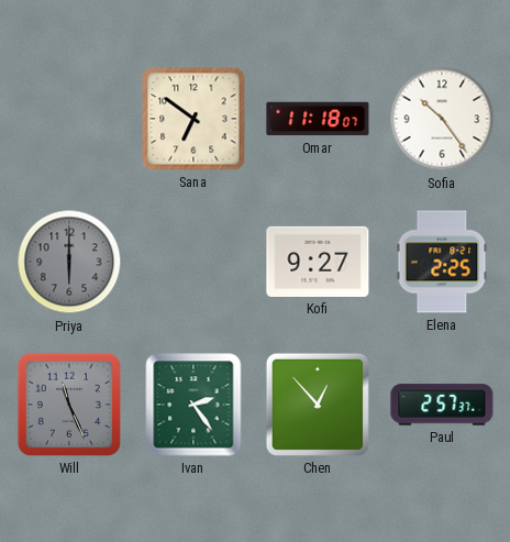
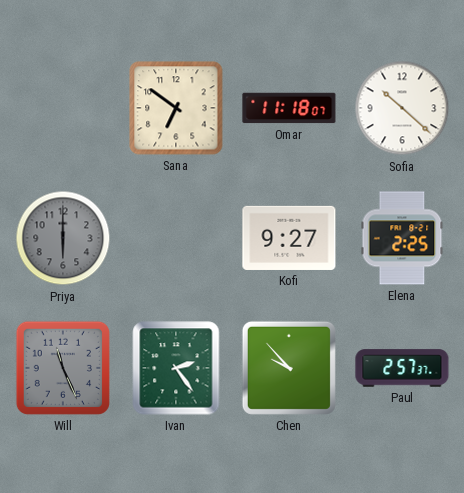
Sofia: 10:24 -> 10:22 (402, 108)
Chen: 12:53 -> 9:53 (289, 368)
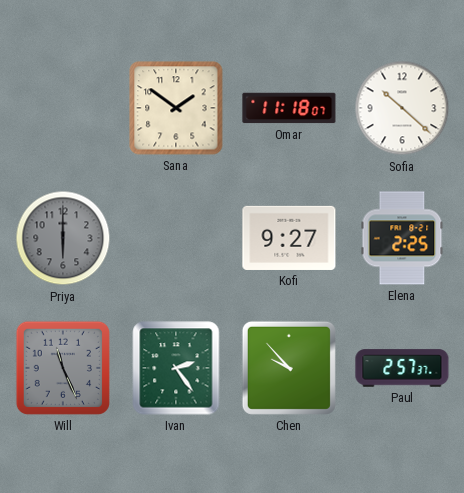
Sana: 6:51 -> 1:51 (176, 108)
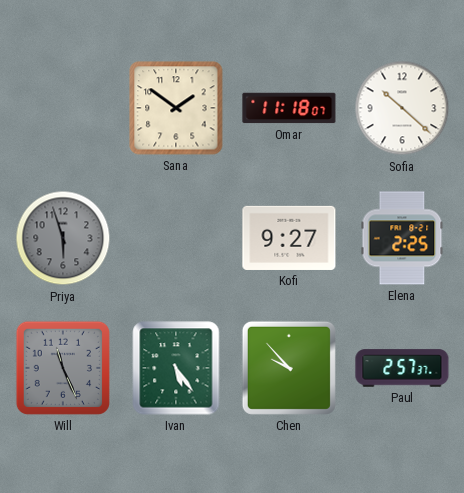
Priya: 6:00 -> 5:57 (63, 238)
Ivan: 2:24 -> 5:24 (176, 368)
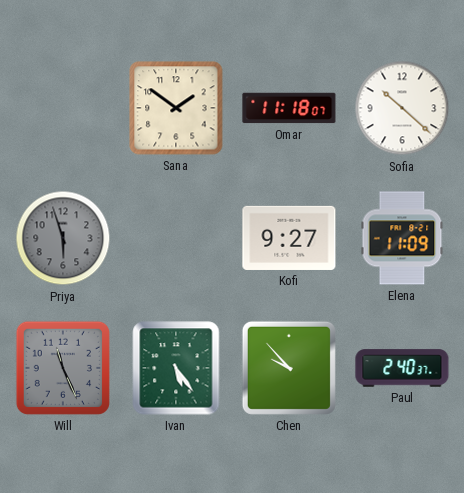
Elena: 2:25 -> 11:09 (402, 238)
Paul: 2:57 -> 2:40 (402, 368)
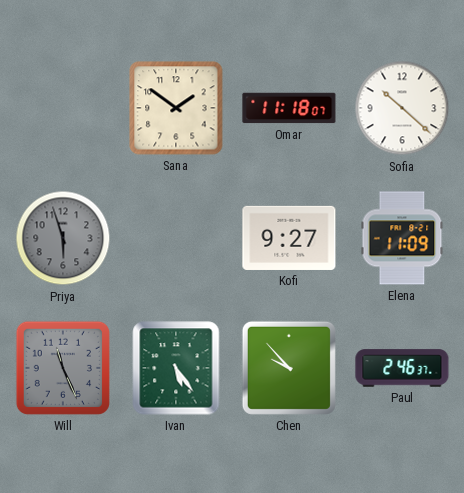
Paul: 2:40 -> 2:46 (402, 368)
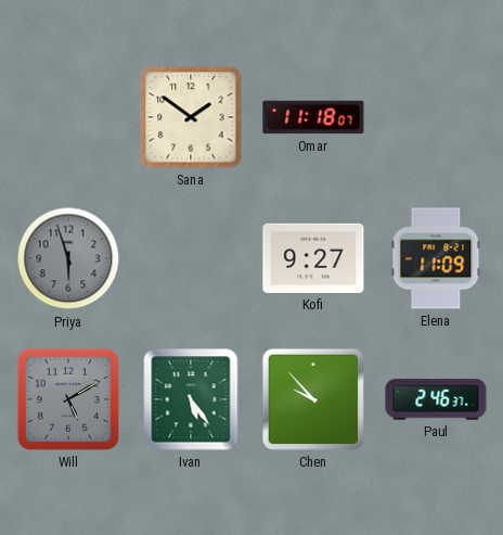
Sofia: 10:22 -> none (402, 108)
Will: 11:26 -> 5:10 (68, 399)
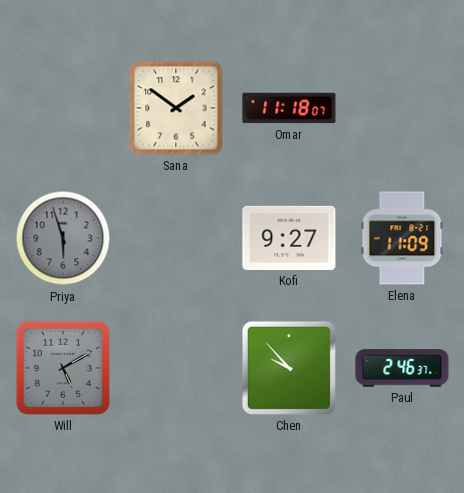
Ivan: 5:24 -> none (191, 399)
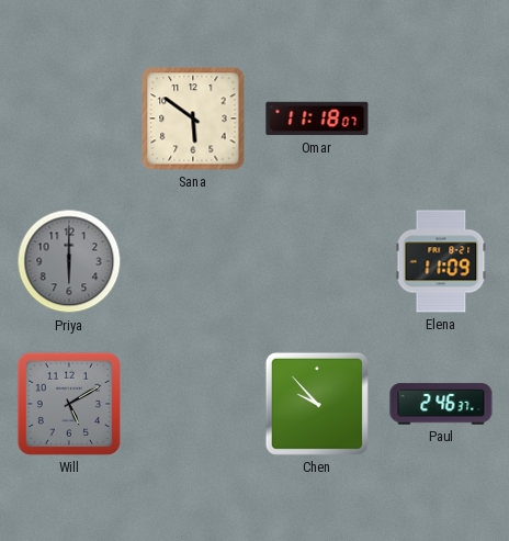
Sana: 1:51 -> 5:51 (193, 119)
Priya: 5:57 -> 6:00 (69, 261)
Kofi: 9:27 -> none (289, 238)
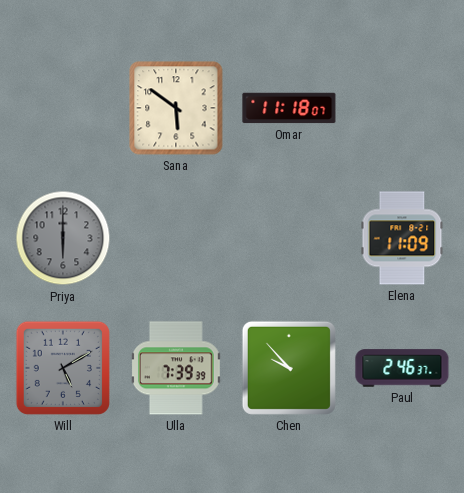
Ulla: none -> 7:39 (176, 368)
